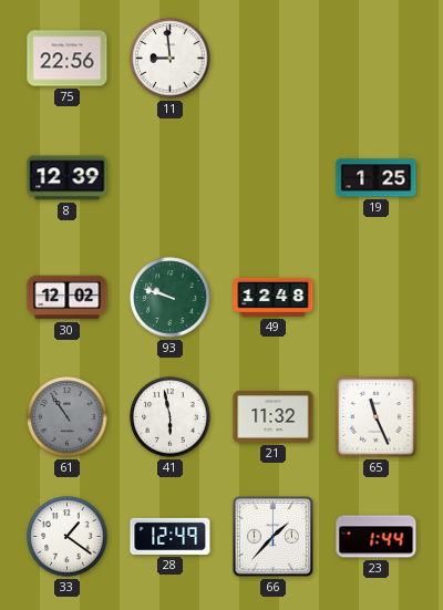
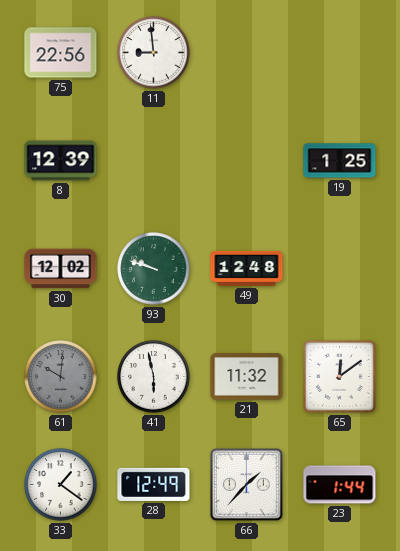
61: 10:54 -> 10:01 (61, 377)
65: 11:26 -> 12:09 (340, 377)
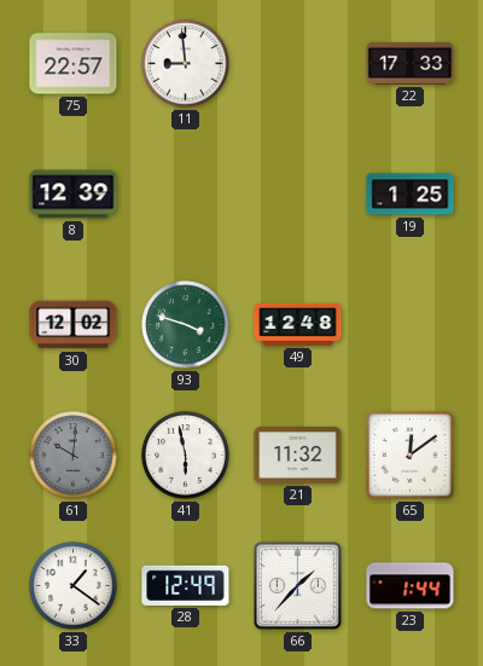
75: 22:56 -> 22:57 (74, 64)
22: none -> 17:33 (411, 63)
93: 9:48 -> 3:48 (186, 325)
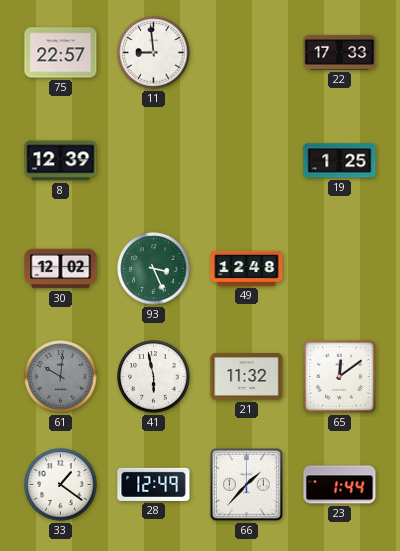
93: 3:48 -> 3:26 (154, 269)
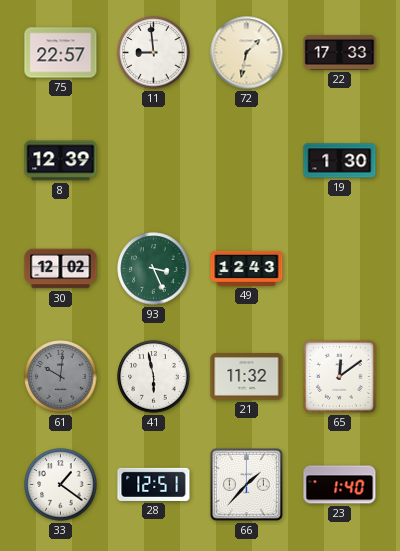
72: none -> 1:32 (247, 53)
19: 1:25 -> 1:30 (340, 161)
49: 12:48 -> 12:43 (247, 268)
28: 12:49 -> 12:51 (154, 484)
23: 1:44 -> 1:40 (340, 485)
